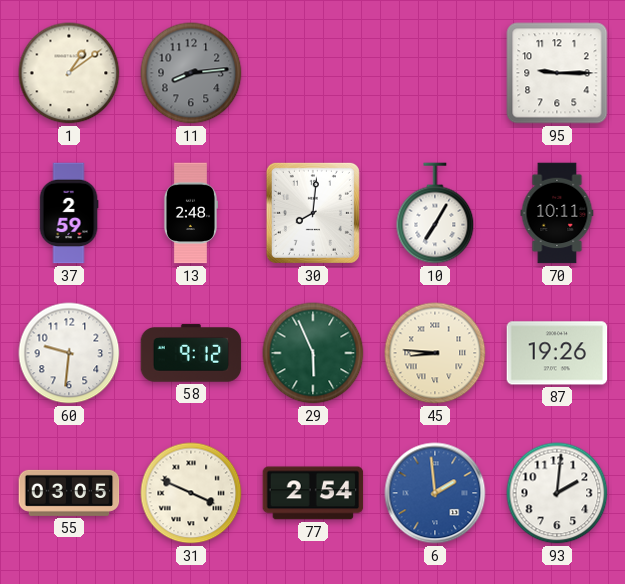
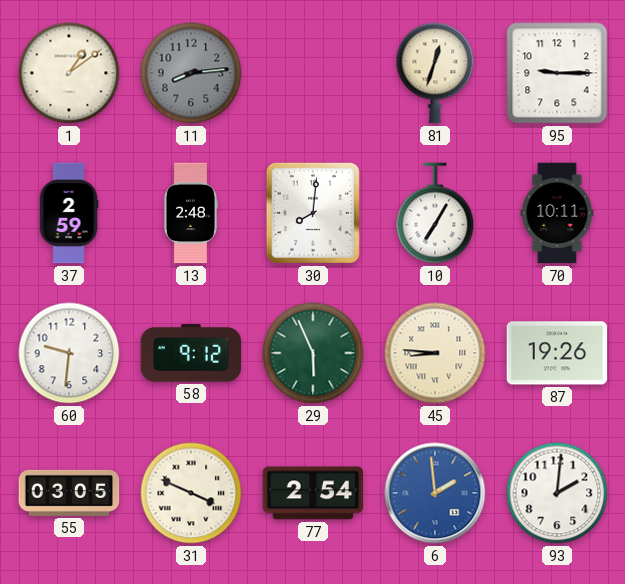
81: none -> 12:33 (435, 73)
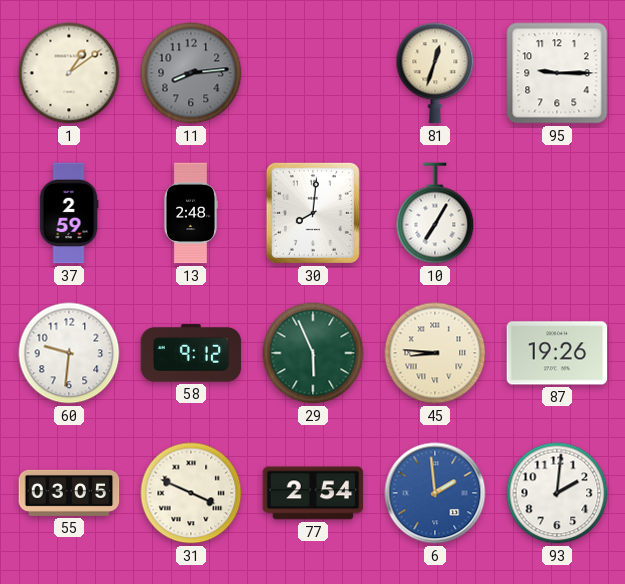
70: 10:11 -> none (557, 213)
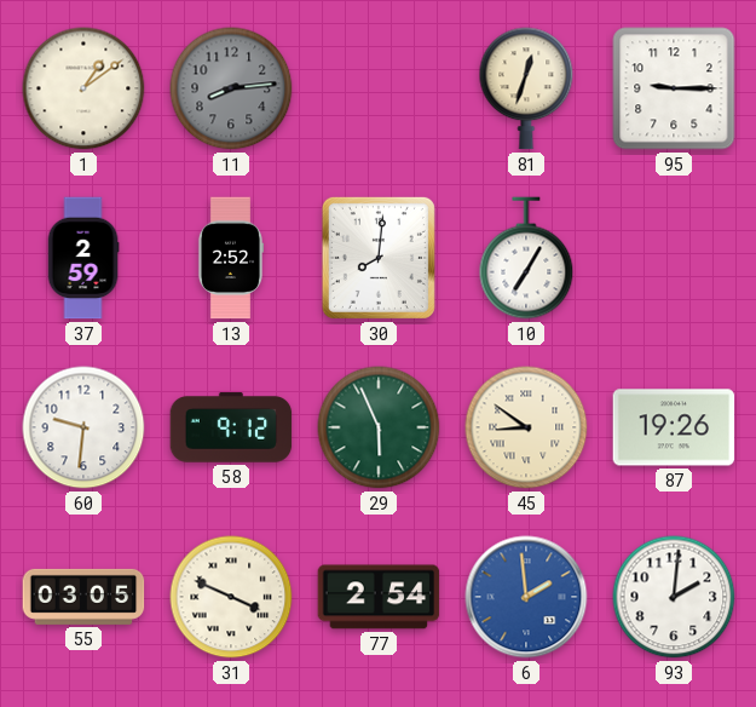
13: 2:48 -> 2:52 (230, 258)
45: 8:46 -> 8:51 (526, 427)
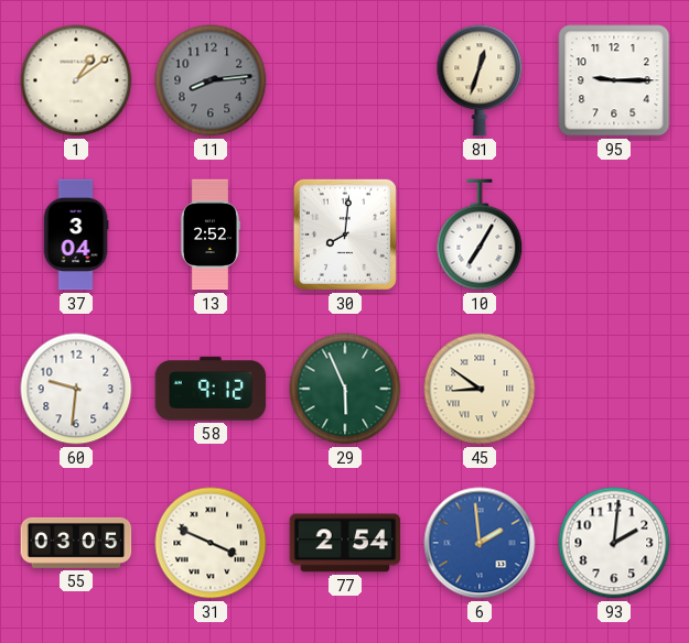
37: 2:59 -> 3:04 (76, 235)
87: 19:26 -> none (674, 427)
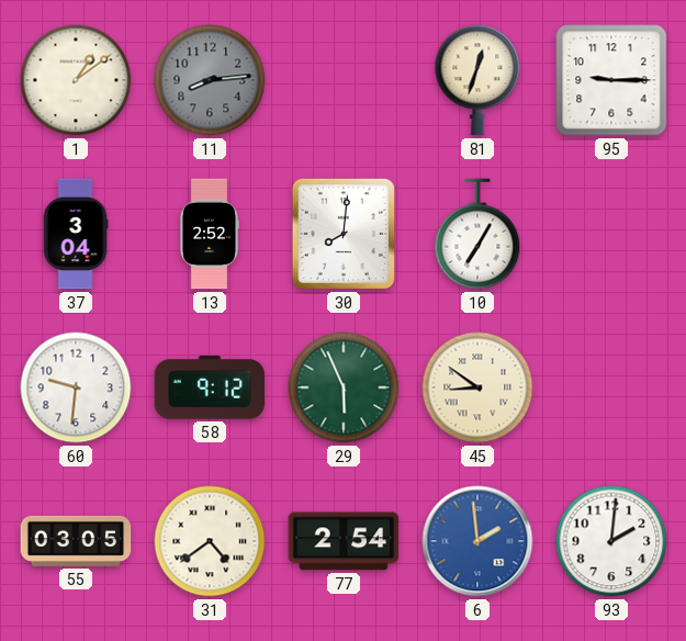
31: 3:49 -> 4:39 (210, 541)
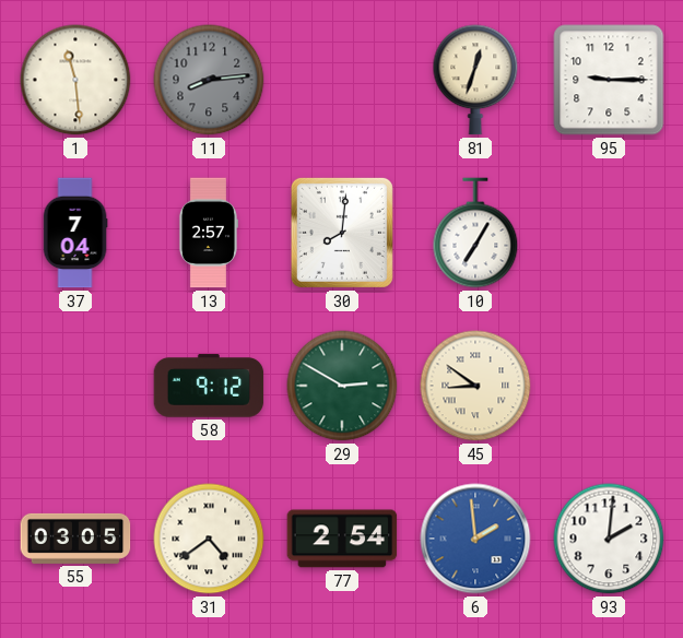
1: 1:09 -> 11:29 (75, 80)
37: 3:04 -> 7:04 (75, 233)
13: 2:52 -> 2:57 (208, 233)
60: 9:31 -> none (76, 387)
29: 5:56 -> 2:50 (342, 386)
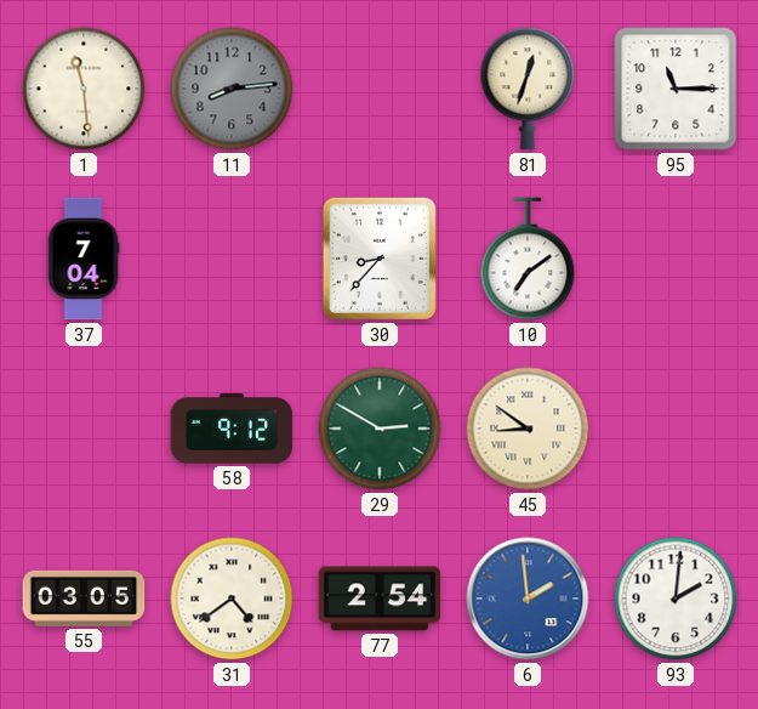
95: 9:15 -> 11:15 (676, 89)
13: 2:57 -> none (208, 233)
30: 8:01 -> 8:37 (380, 259)
10: 7:05 -> 7:09 (528, 259)
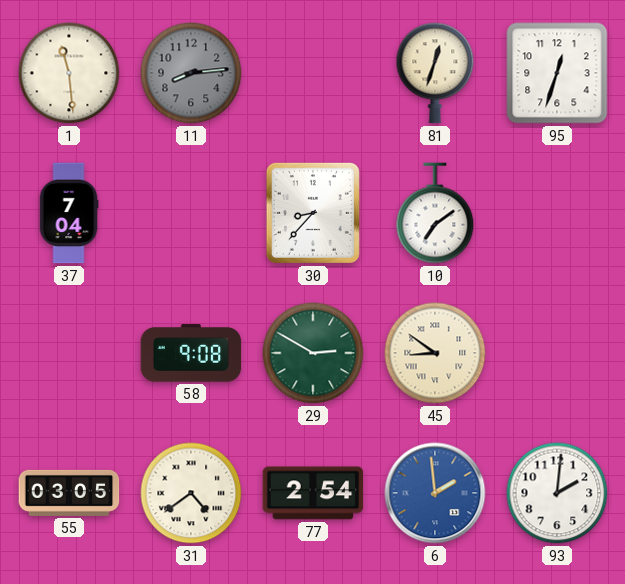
95: 11:15 -> 12:33 (557, 73)
58: 9:12 -> 9:08 (191, 353)
